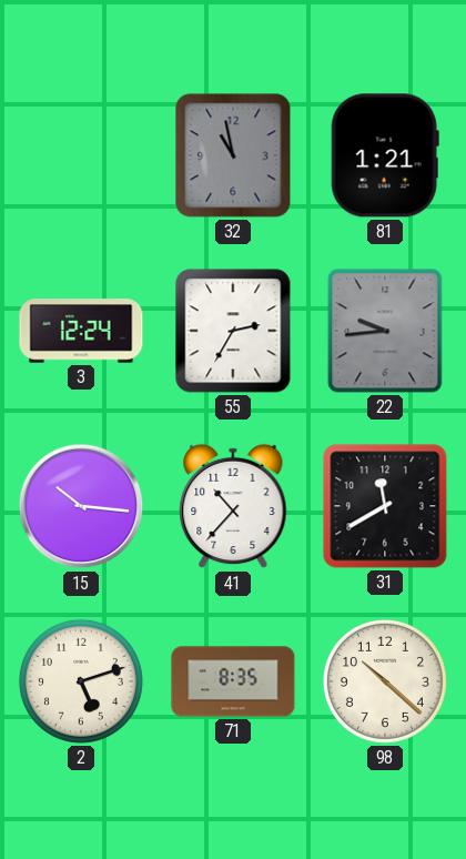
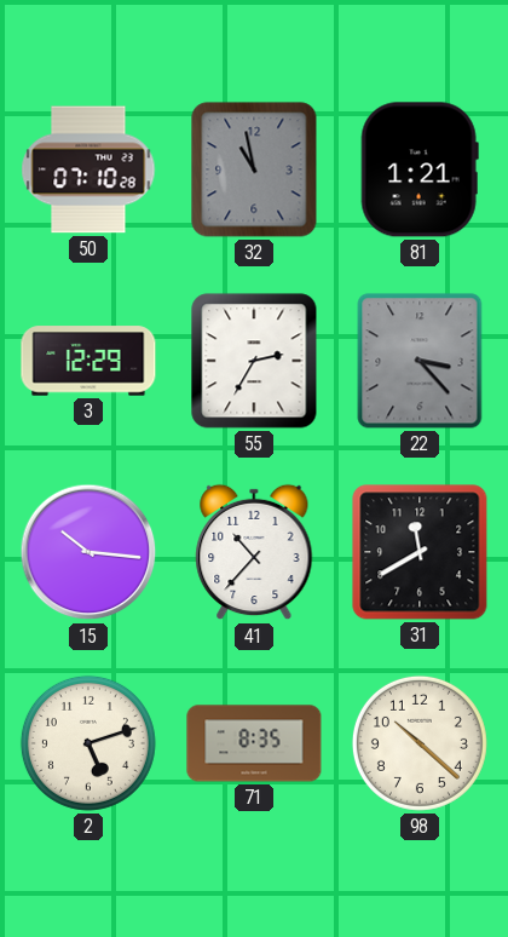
50: none -> 07:10 (88, 169)
3: 12:24 -> 12:29 (88, 361)
22: 9:44 -> 3:23 (420, 361)
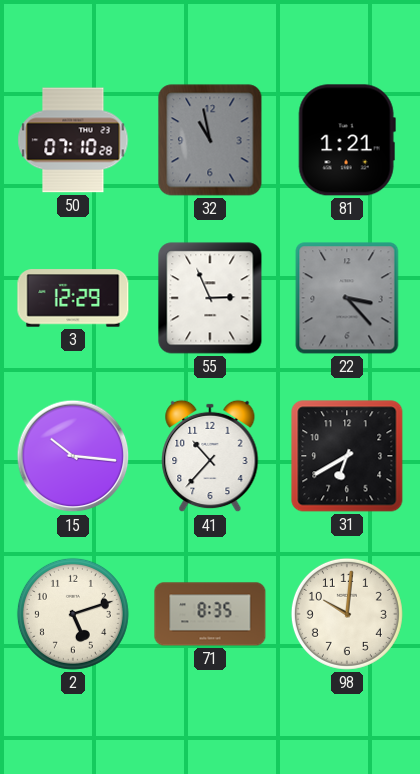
55: 2:35 -> 2:56 (210, 298)
31: 11:40 -> 6:40 (347, 456)
98: 10:22 -> 10:01 (347, 614)
